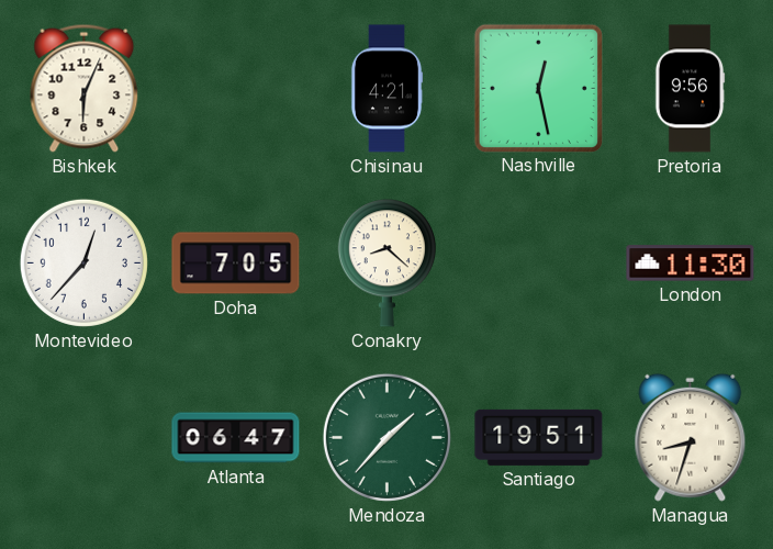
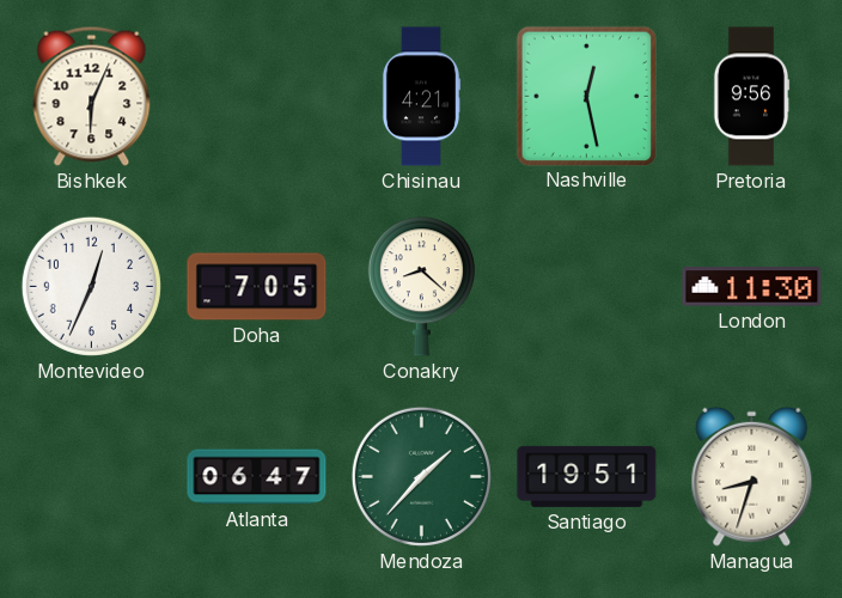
Montevideo: 12:37 -> 12:34 (91, 286)
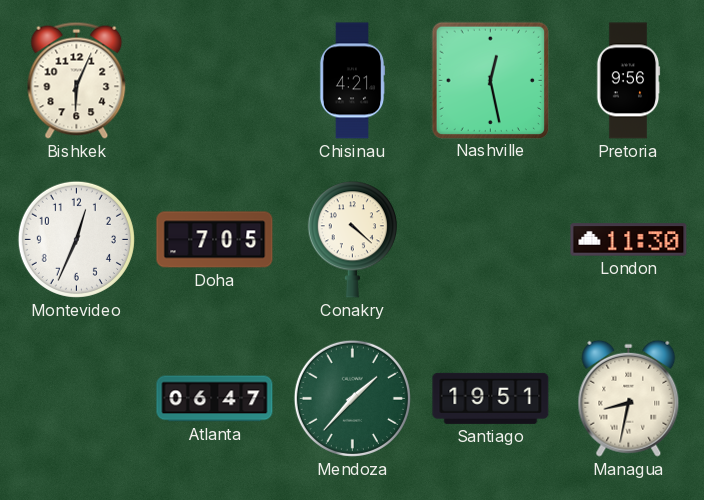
Conakry: 8:22 -> 4:22 (352, 240)
Managua: 8:33 -> 8:32 (629, 398)
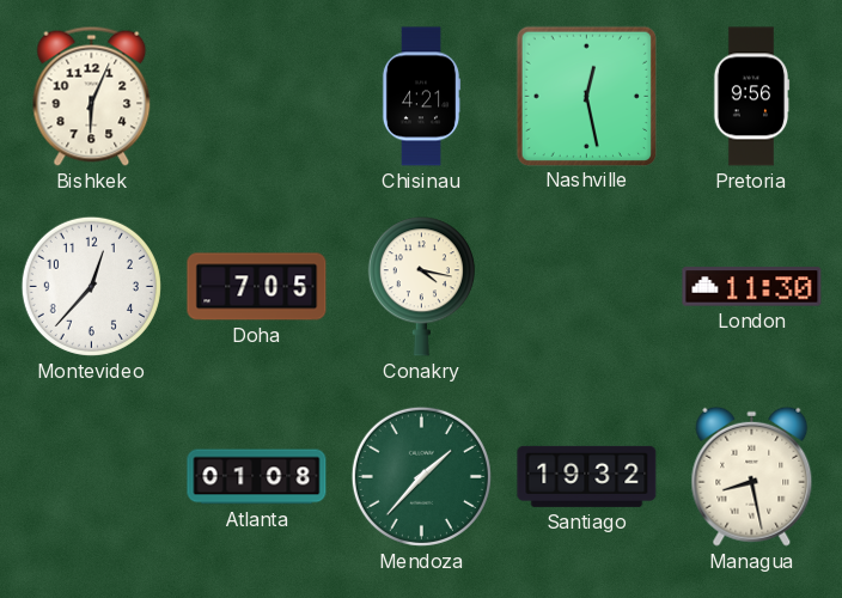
Montevideo: 12:34 -> 12:37 (91, 286)
Conakry: 4:22 -> 4:17 (421, 287)
Atlanta: 06:47 -> 01:08 (257, 477)
Santiago: 19:51 -> 19:32 (587, 476)
Managua: 8:32 -> 8:28 (752, 476)
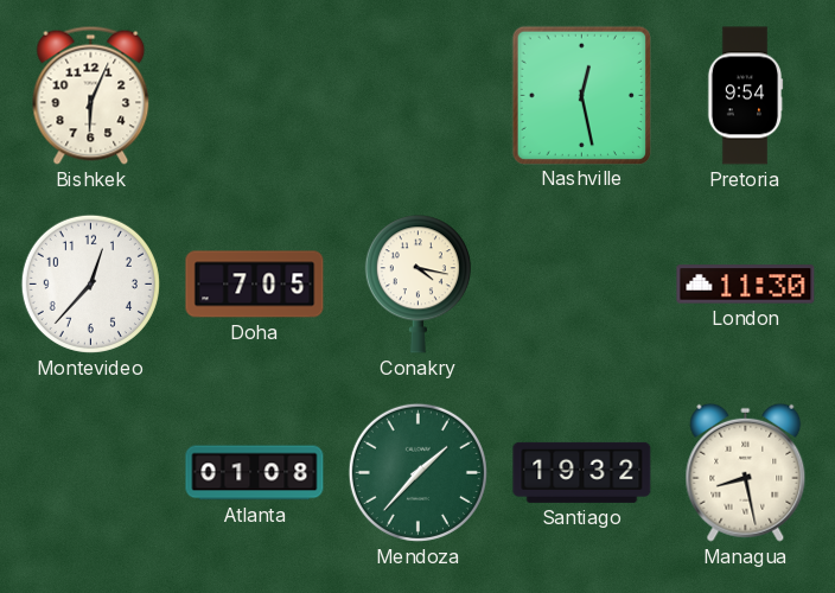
Chisinau: 4:21 -> none (421, 97)
Pretoria: 9:56 -> 9:54 (745, 96)
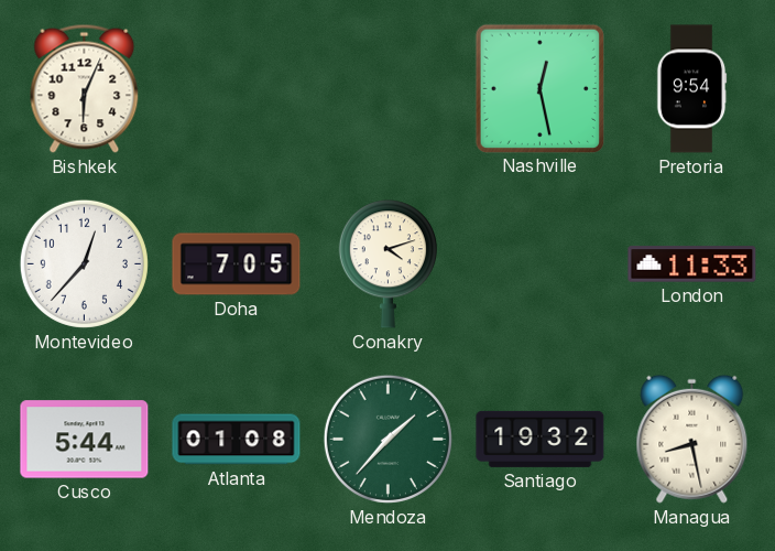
Conakry: 4:17 -> 4:12 (387, 264)
London: 11:30 -> 11:33 (692, 264)
Cusco: none -> 5:44 (85, 440)
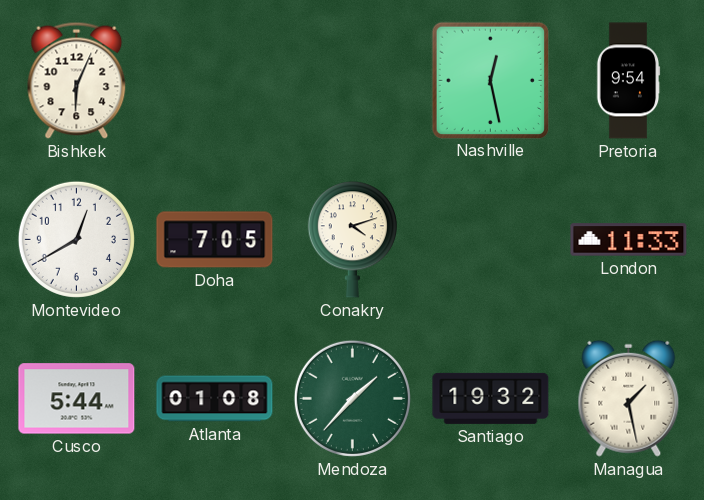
Montevideo: 12:37 -> 12:40 (76, 239)
Managua: 8:28 -> 1:28 (629, 398)
